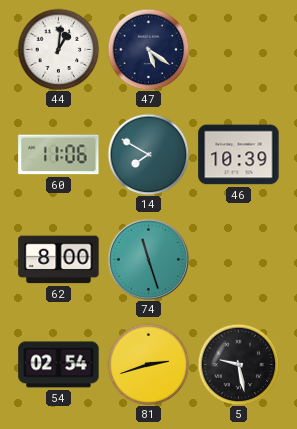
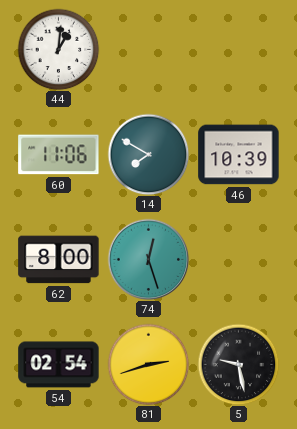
47: 5:21 -> none (148, 49)
74: 11:27 -> 12:27 (148, 259)
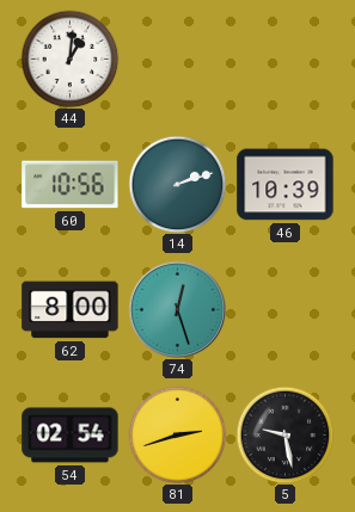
60: 11:06 -> 10:56 (71, 185)
14: 7:50 -> 2:12 (177, 184)
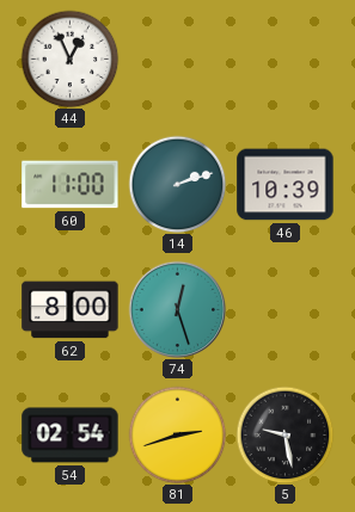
44: 1:01 -> 12:56 (69, 58)
60: 10:56 -> 11:00 (71, 185)
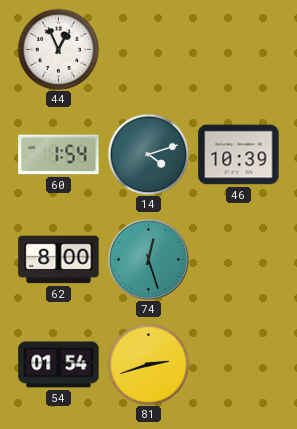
60: 11:00 -> 1:54 (59, 155)
14: 2:12 -> 4:12 (148, 154)
54: 02:54 -> 01:54 (59, 365)
5: 9:28 -> none (284, 434)
